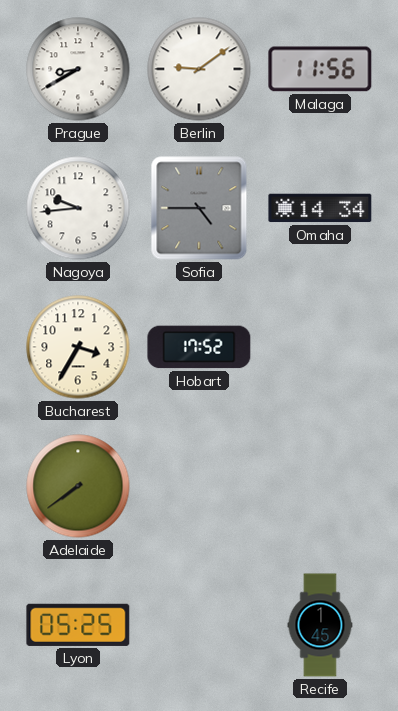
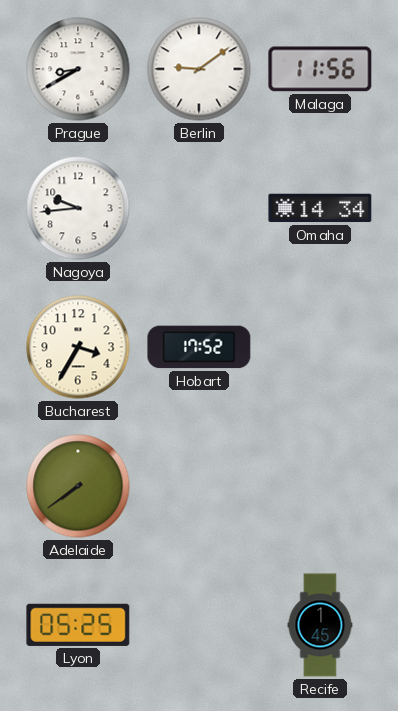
Sofia: 4:45 -> none (199, 208)
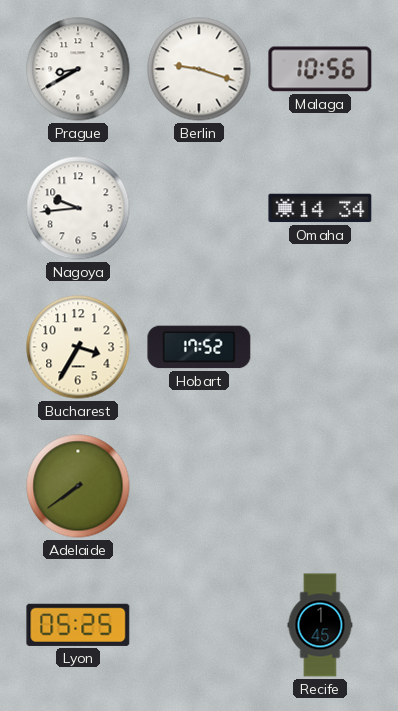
Berlin: 9:09 -> 9:18 (199, 69)
Malaga: 11:56 -> 10:56 (320, 69)
